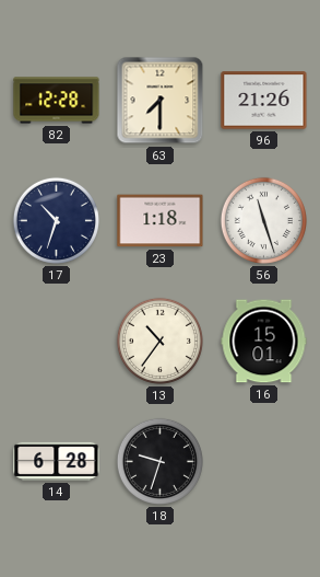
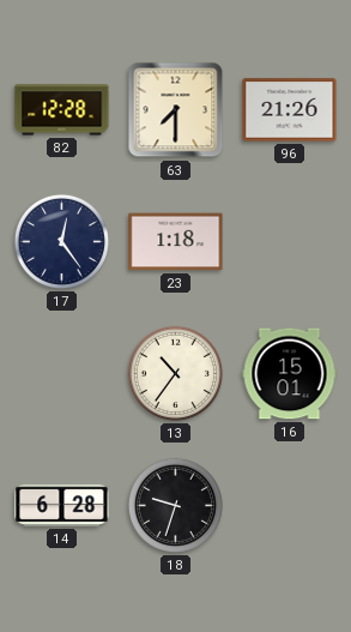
17: 10:33 -> 12:24 (61, 241)
56: 11:27 -> none (263, 220)
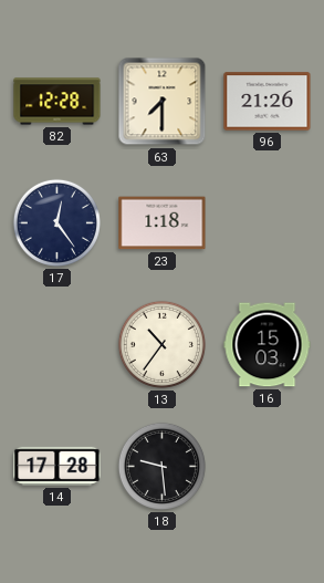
16: 15:01 -> 15:03 (268, 345)
14: 6:28 -> 17:28 (58, 466)
18: 9:33 -> 9:29 (161, 466)
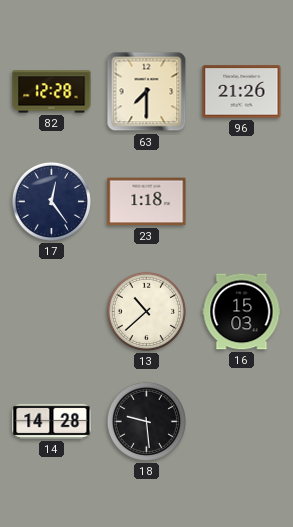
13: 10:36 -> 10:38 (146, 311)
14: 17:28 -> 14:28 (52, 421)
